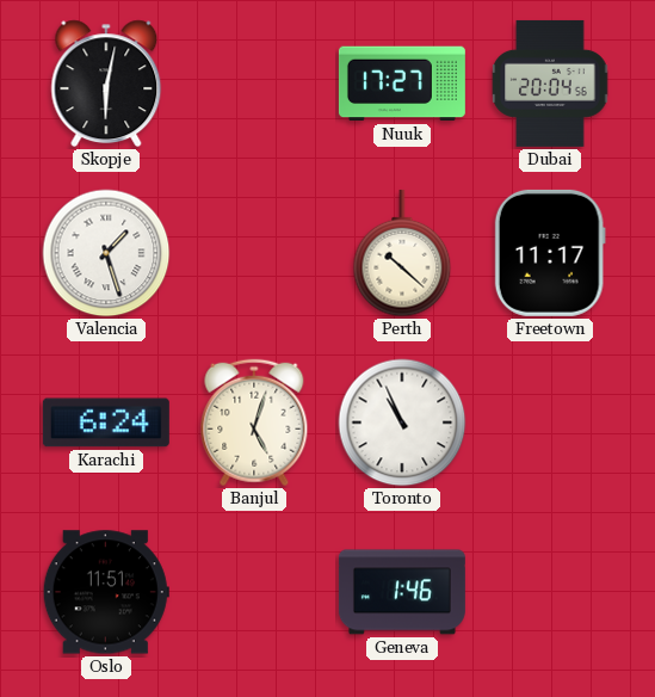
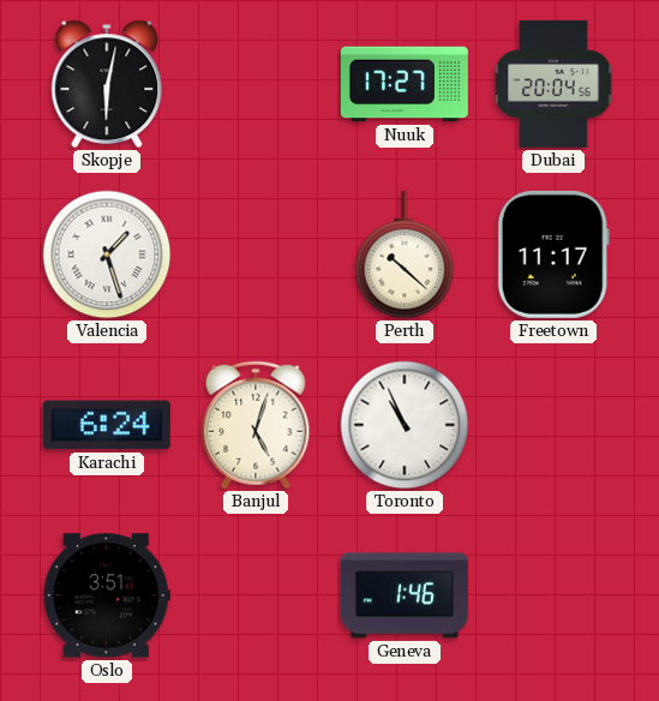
Oslo: 11:51 -> 3:51 (107, 595)
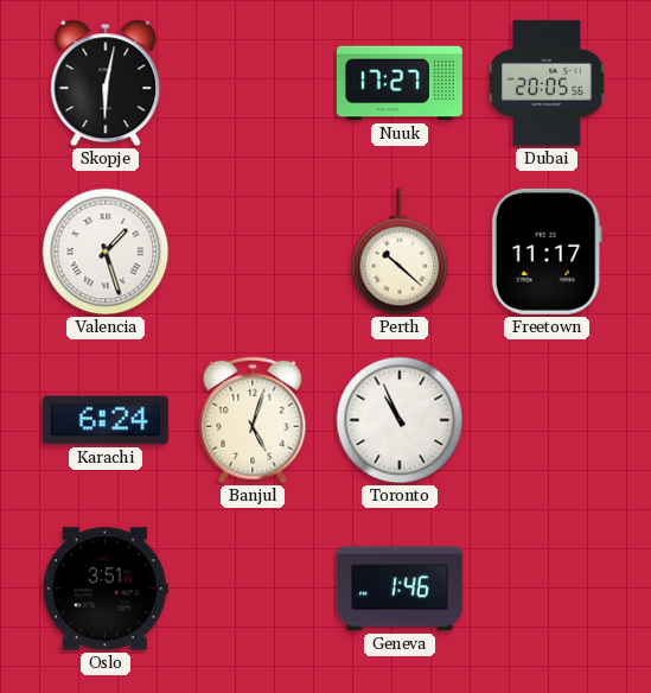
Dubai: 20:04 -> 20:05 (547, 83)
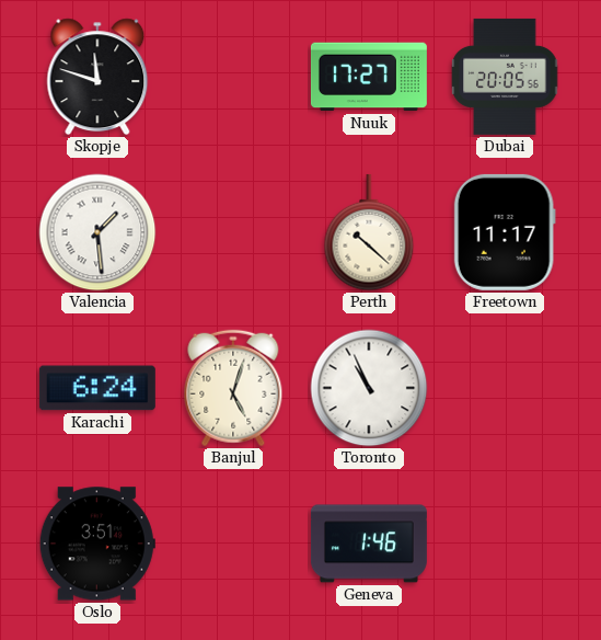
Skopje: 6:02 -> 11:48 (97, 77)
Valencia: 1:27 -> 1:29 (97, 232)
